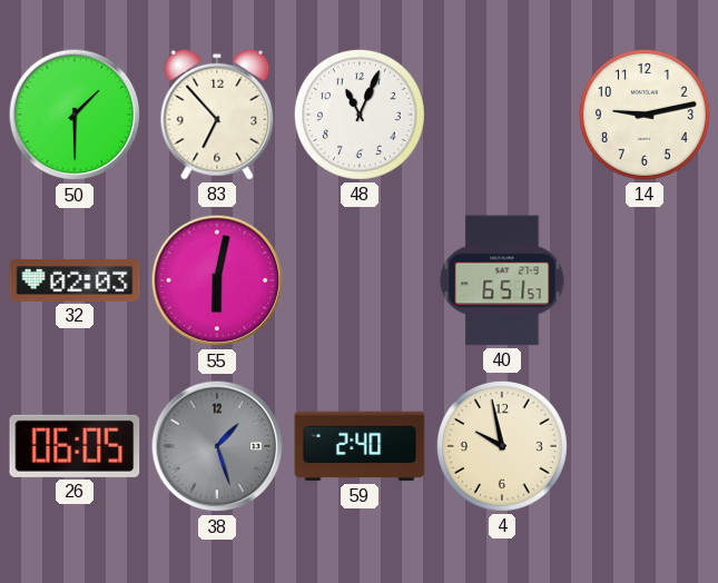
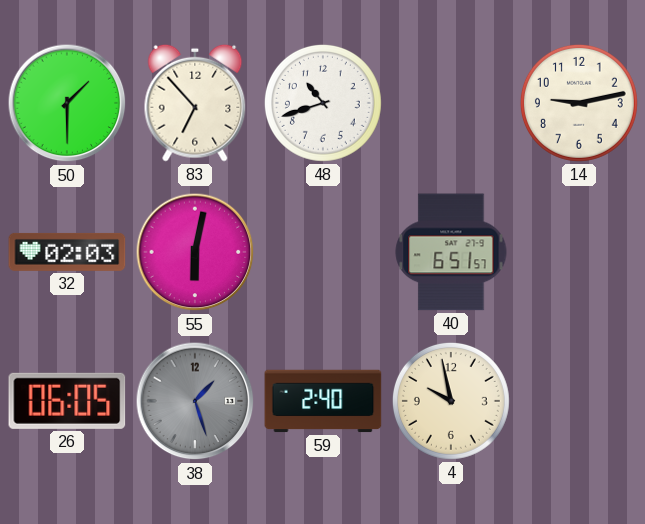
48: 11:04 -> 10:42 (323, 103)
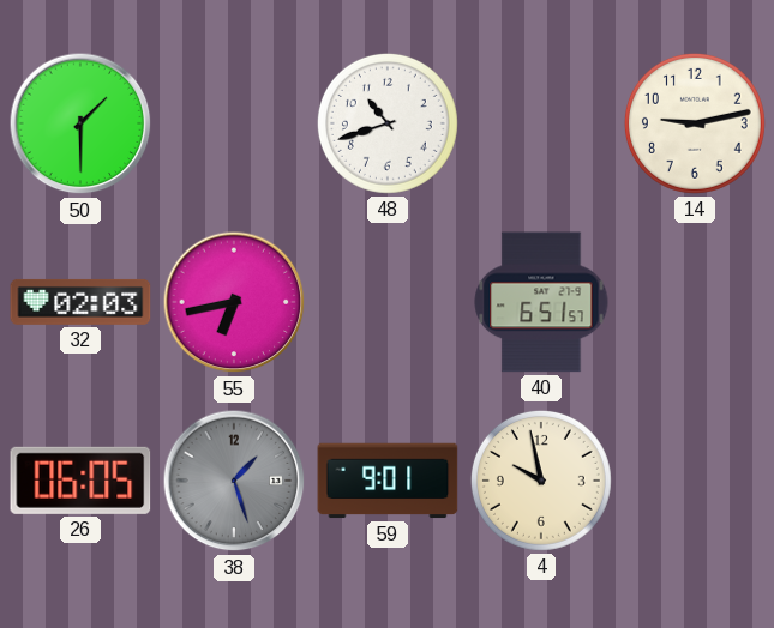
83: 6:53 -> none (195, 103)
55: 6:02 -> 6:43 (234, 302)
59: 2:40 -> 9:01 (388, 481)
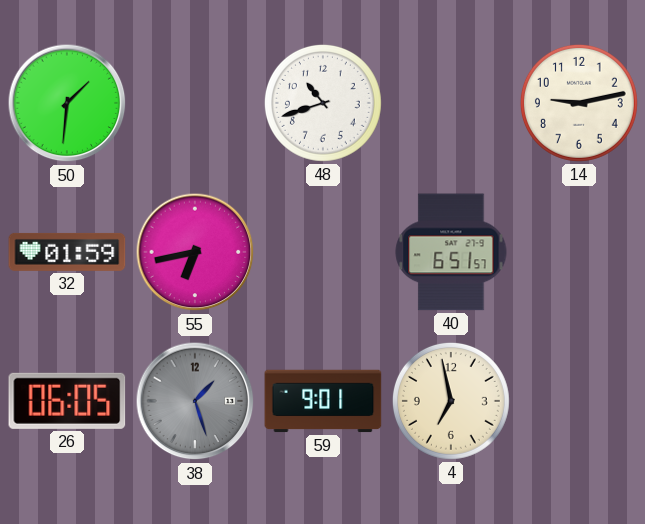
50: 1:30 -> 1:31 (67, 103)
32: 02:03 -> 01:59 (67, 252)
4: 9:58 -> 6:58 (451, 401)
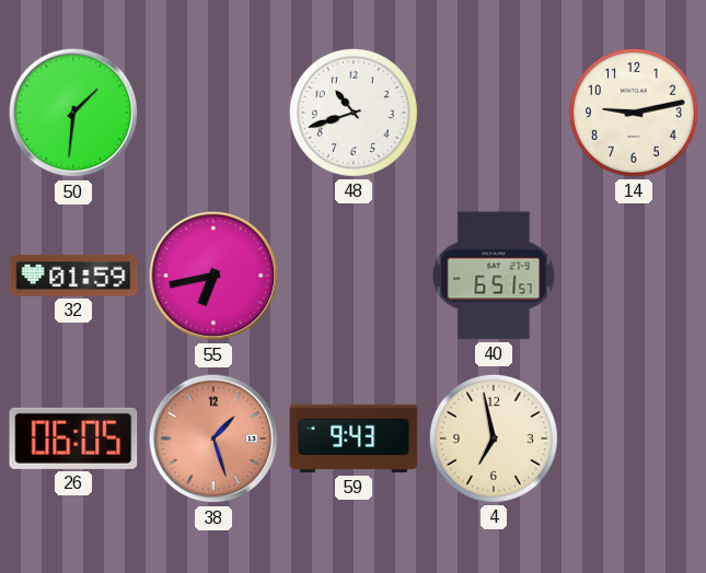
38 dial: grey -> salmon (213, 438)
59: 9:01 -> 9:43 (354, 438)
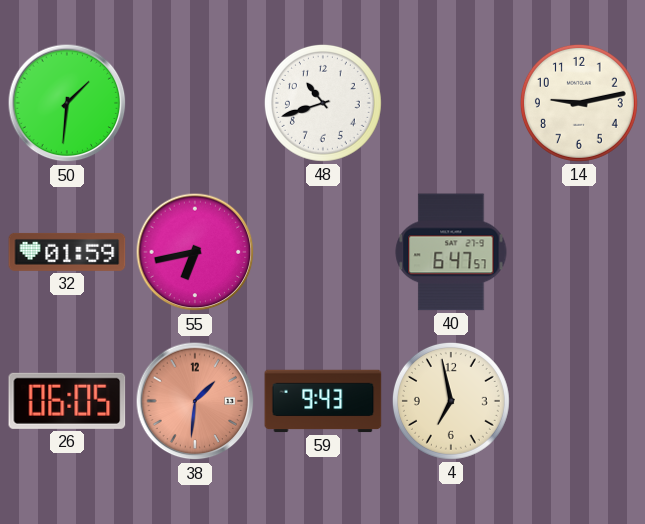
40: 6:51 -> 6:47 (451, 252)
38: 1:27 -> 1:31 (195, 401)
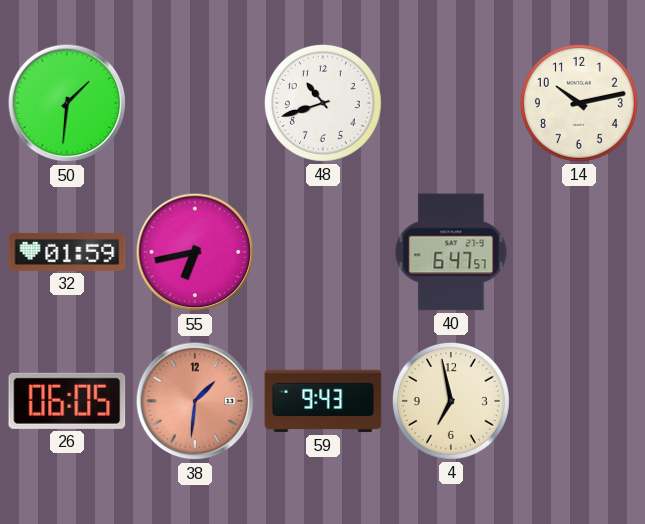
14: 9:13 -> 10:13 (579, 103)
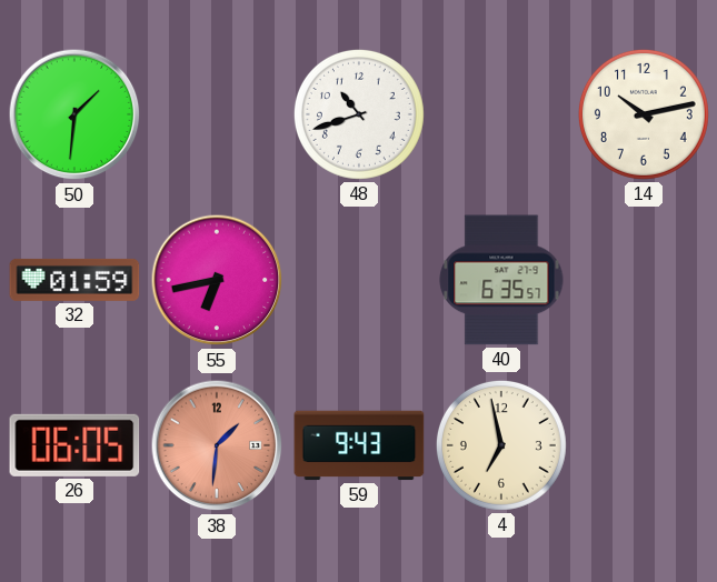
40: 6:47 -> 6:35 (501, 280)
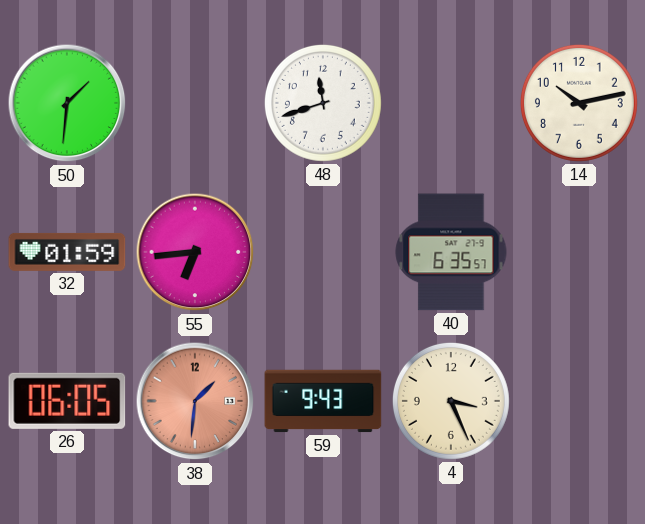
48: 10:42 -> 11:42 (323, 103)
55: 6:43 -> 6:44 (195, 252)
4: 6:58 -> 3:26 (451, 401)
